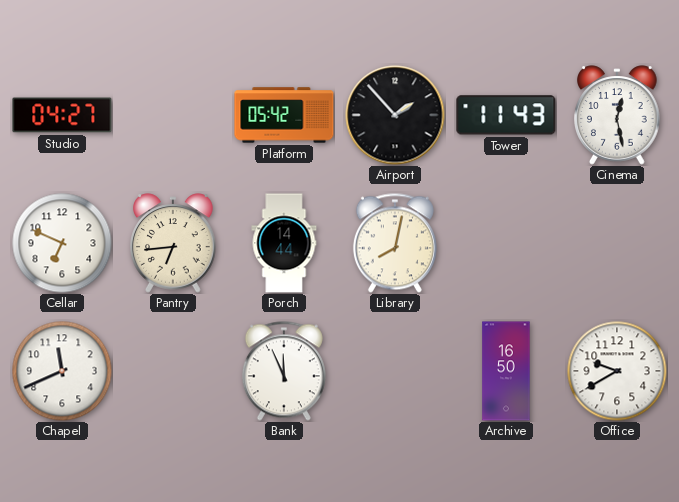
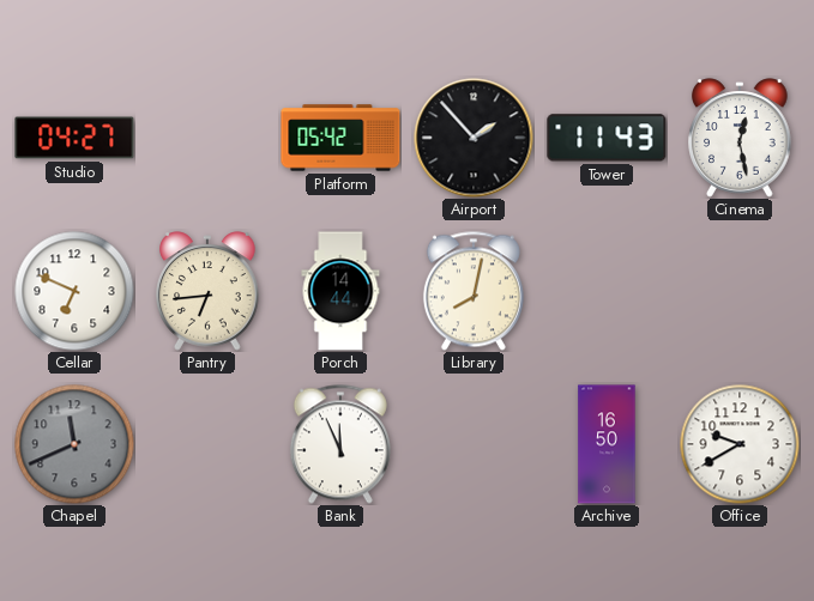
Chapel dial: white -> grey (74, 444)
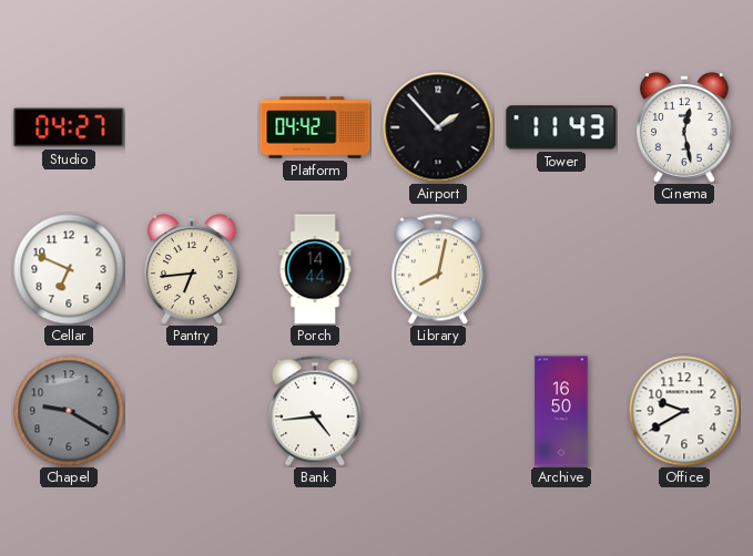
Platform: 05:42 -> 04:42 (315, 127)
Chapel: 11:41 -> 9:20 (69, 411)
Bank: 11:56 -> 4:44 (315, 411)
